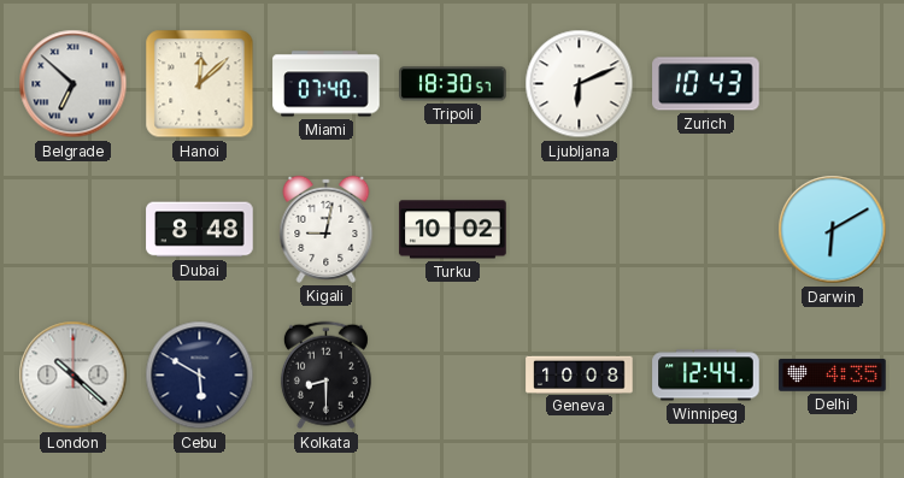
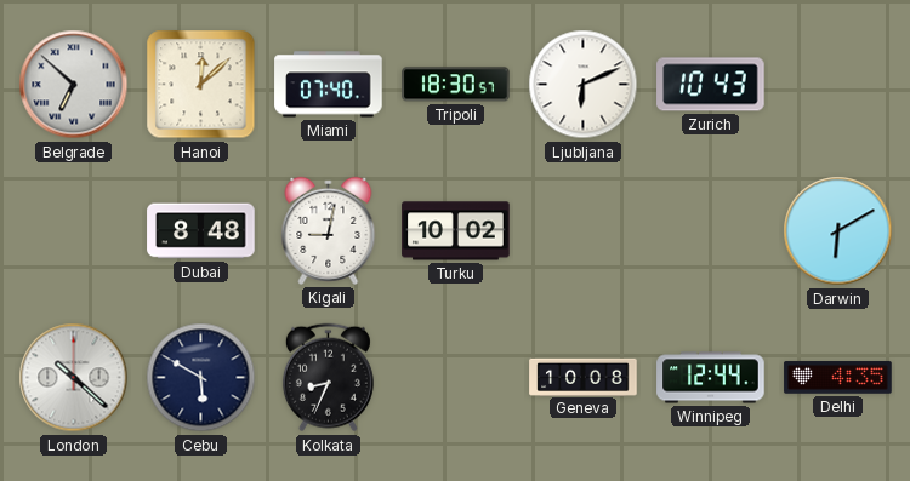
Kolkata: 8:30 -> 8:34 (328, 378)
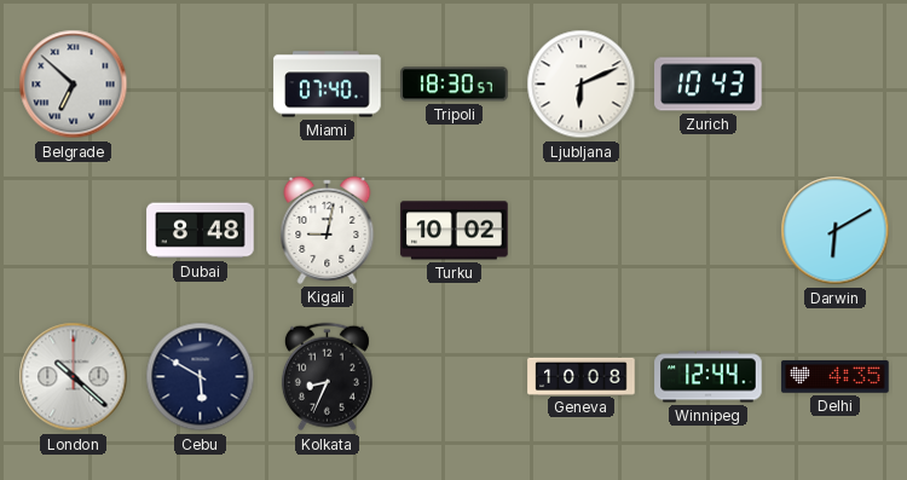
Hanoi: 12:08 -> none (201, 85)
